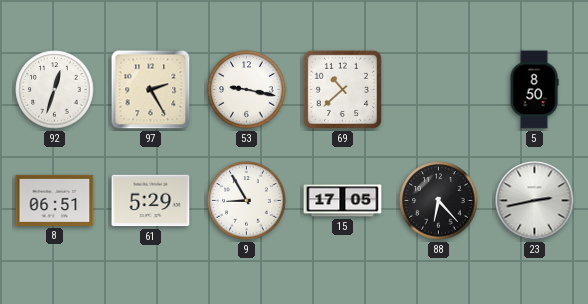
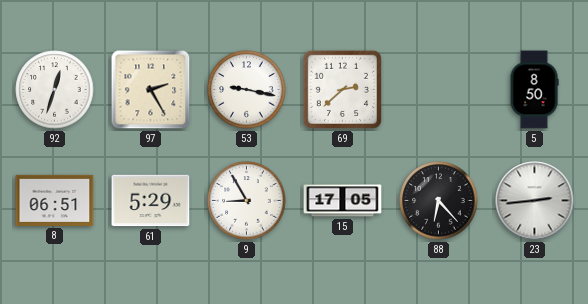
69: 10:38 -> 2:38 (342, 89)
23: 2:43 -> 2:44 (535, 201)
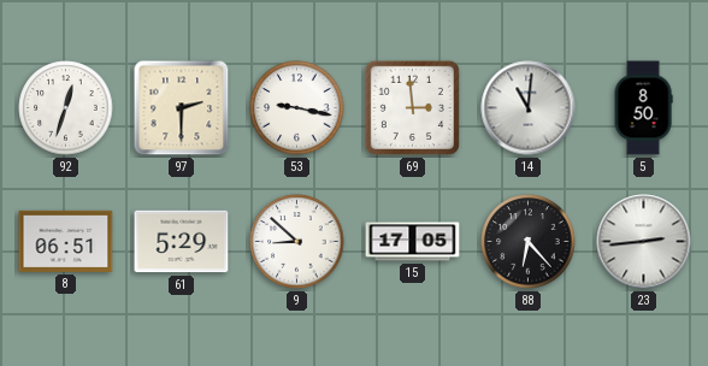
97: 2:25 -> 2:30 (182, 108)
69: 2:38 -> 2:59 (412, 107)
14: none -> 11:01 (529, 108)
9: 8:55 -> 8:52 (297, 242)
